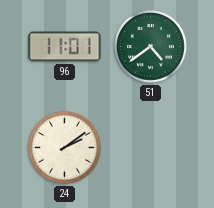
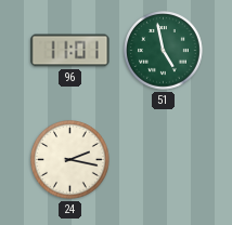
51: 4:39 -> 4:58 (164, 51)
24: 2:09 -> 2:17 (70, 160)
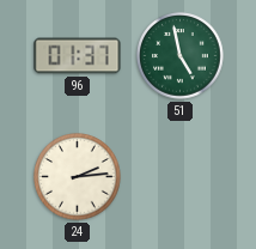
96: 11:01 -> 01:37 (78, 56)
24: 2:17 -> 2:14 (78, 177)
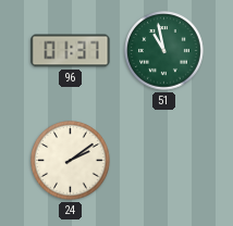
51: 4:58 -> 10:58 (164, 51)
24: 2:14 -> 2:09 (71, 161)
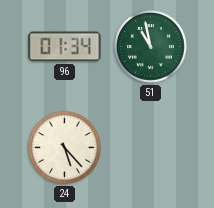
96: 01:37 -> 01:34 (65, 47)
24: 2:09 -> 5:23 (65, 148)
